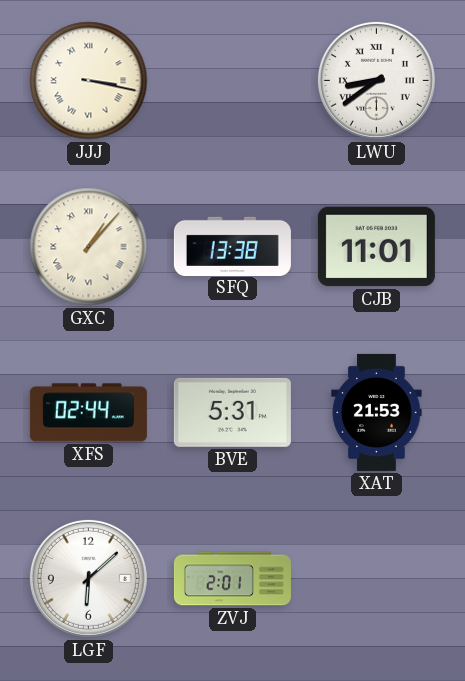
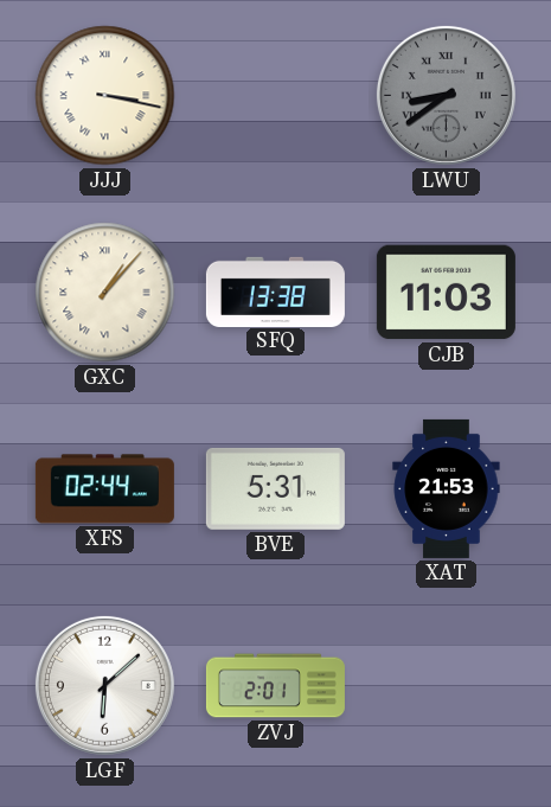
LWU dial: white -> grey (446, 95)
CJB: 11:01 -> 11:03 (446, 293)
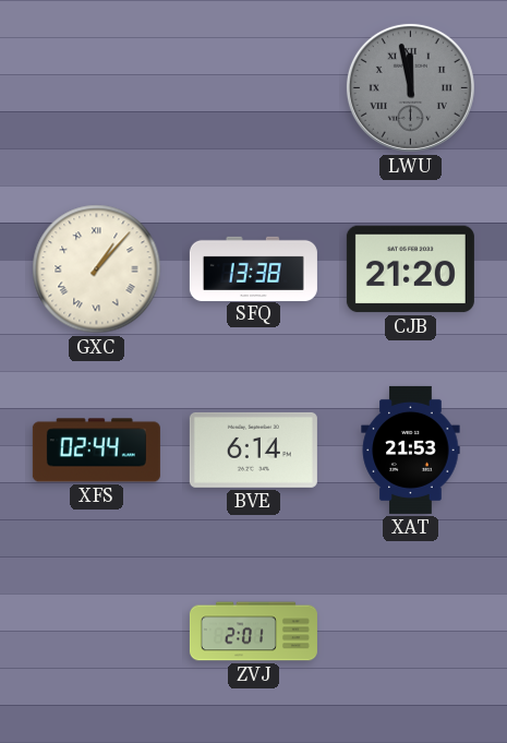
JJJ: 3:17 -> none (105, 96)
LWU: 8:39 -> 11:58 (410, 87)
CJB: 11:03 -> 21:20 (410, 269)
BVE: 5:31 -> 6:14 (253, 450)
LGF: 6:08 -> none (104, 685)
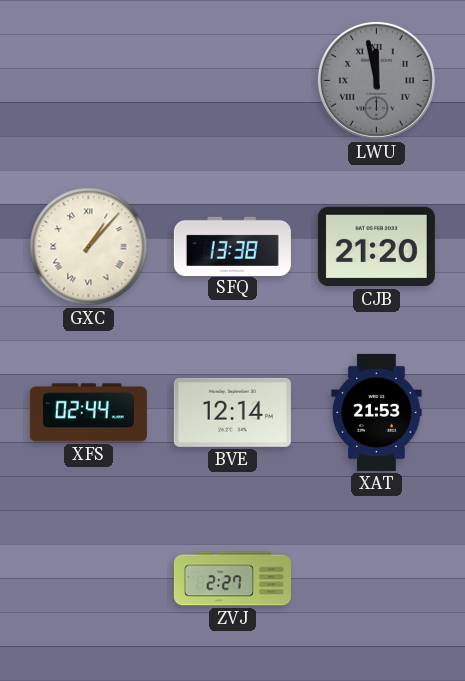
BVE: 6:14 -> 12:14 (232, 412)
ZVJ: 2:01 -> 2:27 (232, 579)
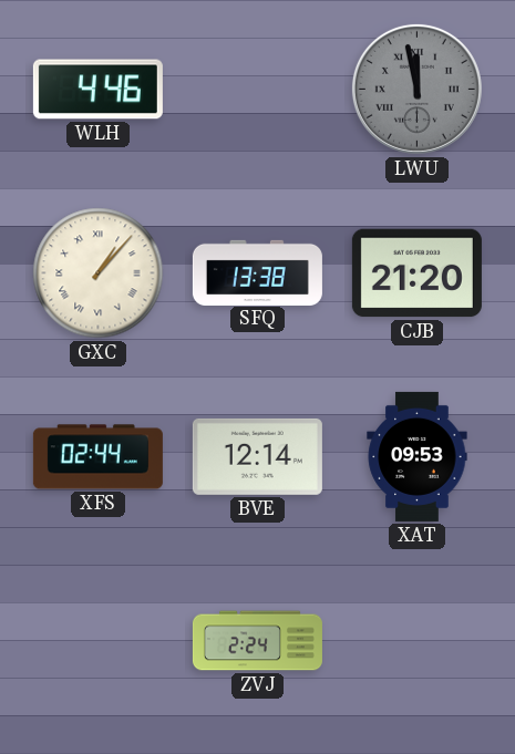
WLH: none -> 4:46 (97, 90)
XAT: 21:53 -> 09:53 (418, 456)
ZVJ: 2:27 -> 2:24 (257, 641)
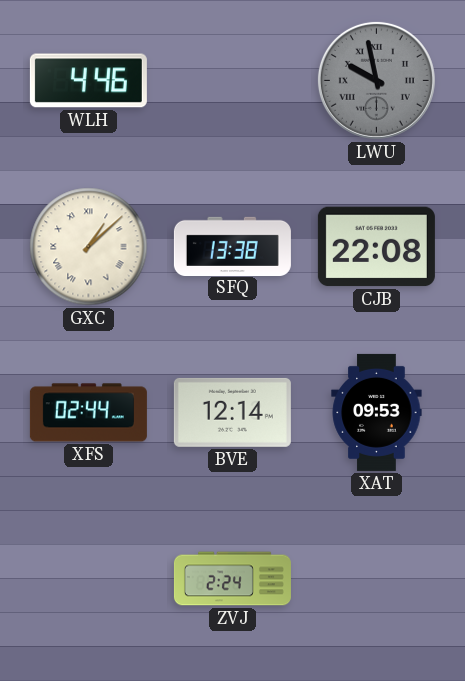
LWU: 11:58 -> 9:58 (376, 80)
GXC: 1:07 -> 1:08 (89, 247)
CJB: 21:20 -> 22:08 (376, 247)
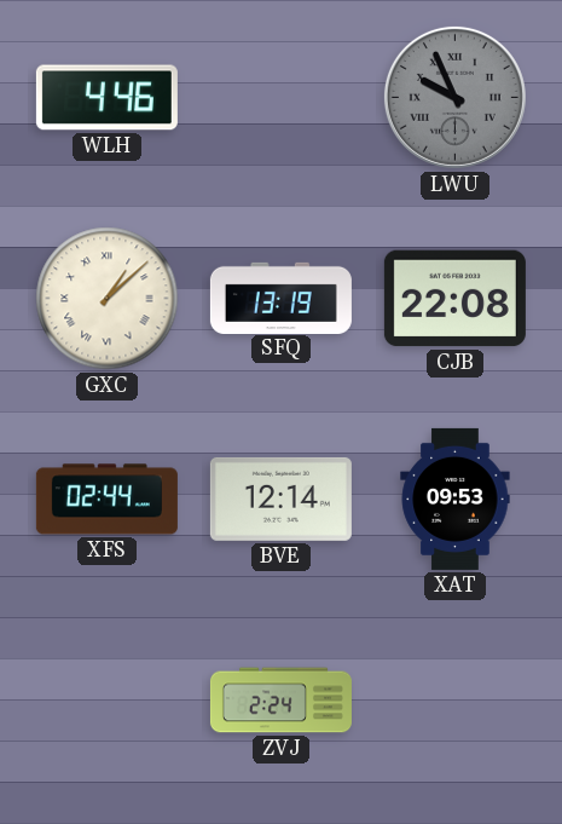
LWU: 9:58 -> 9:56 (454, 97)
SFQ: 13:38 -> 13:19 (280, 298)
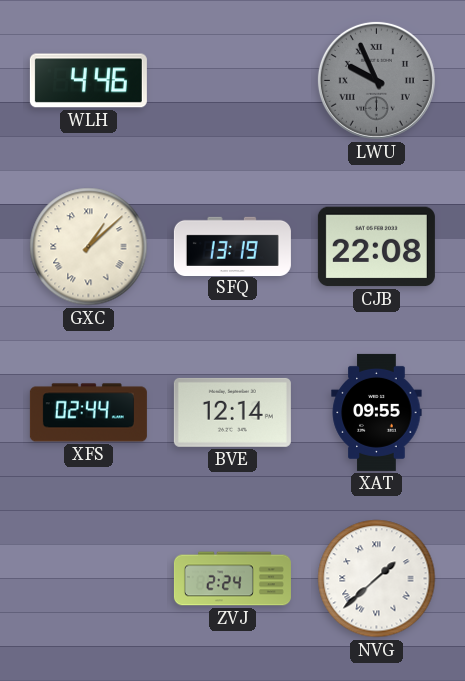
XAT: 09:53 -> 09:55 (377, 412)
NVG: none -> 1:38 (377, 579)
